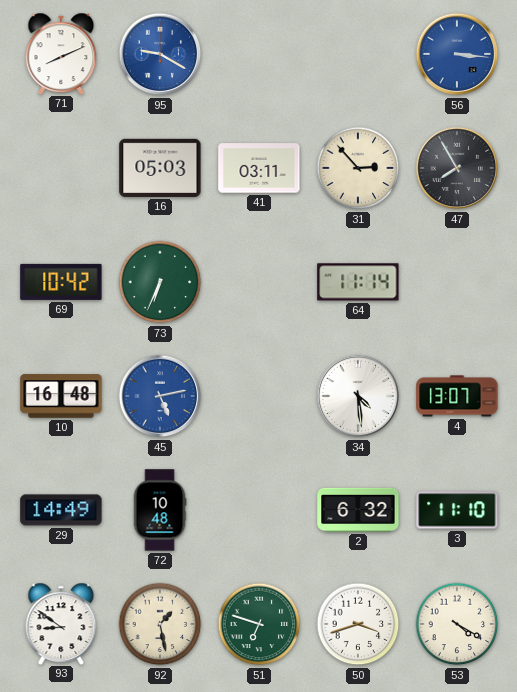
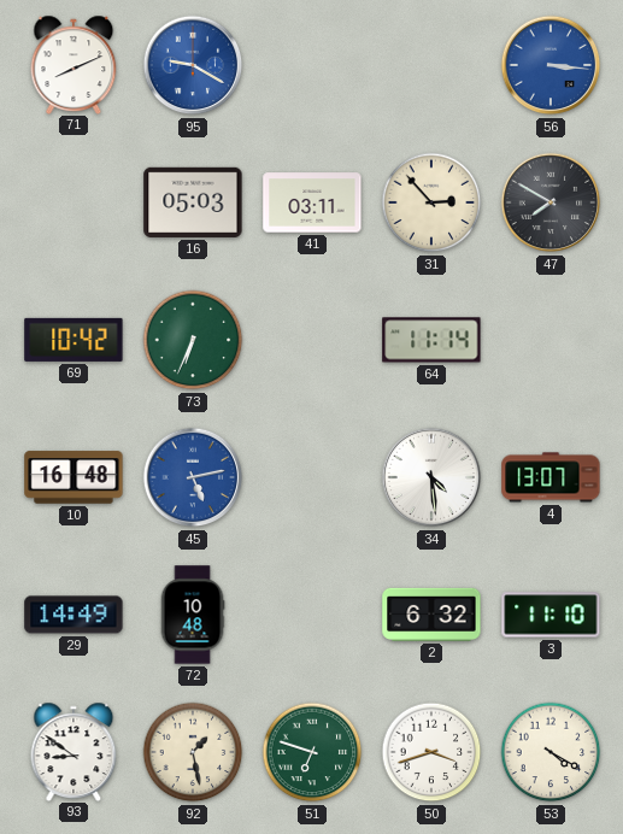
47: 7:55 -> 7:50 (551, 202)
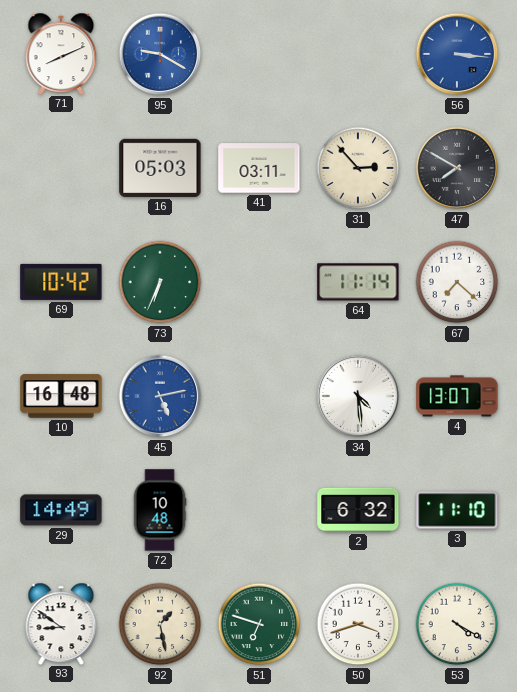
67: none -> 7:22 (457, 282)
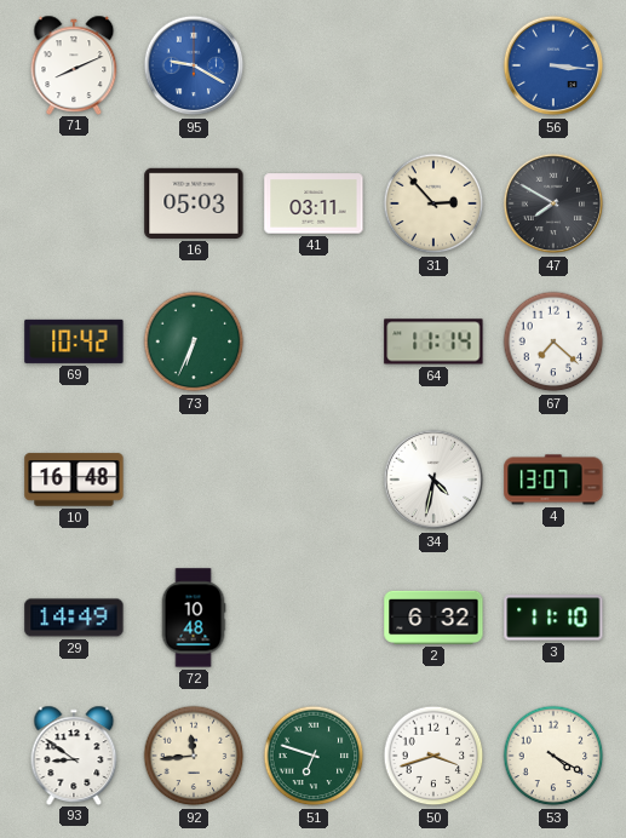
45: 5:13 -> none (160, 396)
34: 4:29 -> 4:32 (433, 480)
92: 1:28 -> 11:44 (194, 756)
